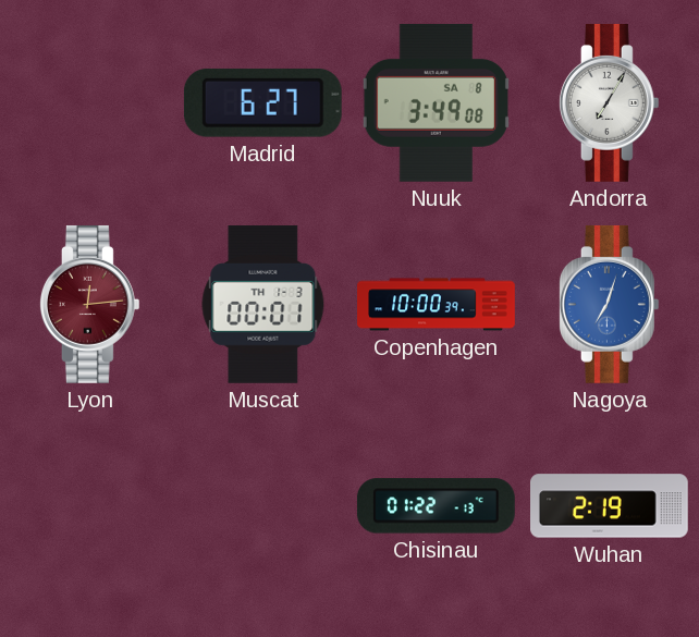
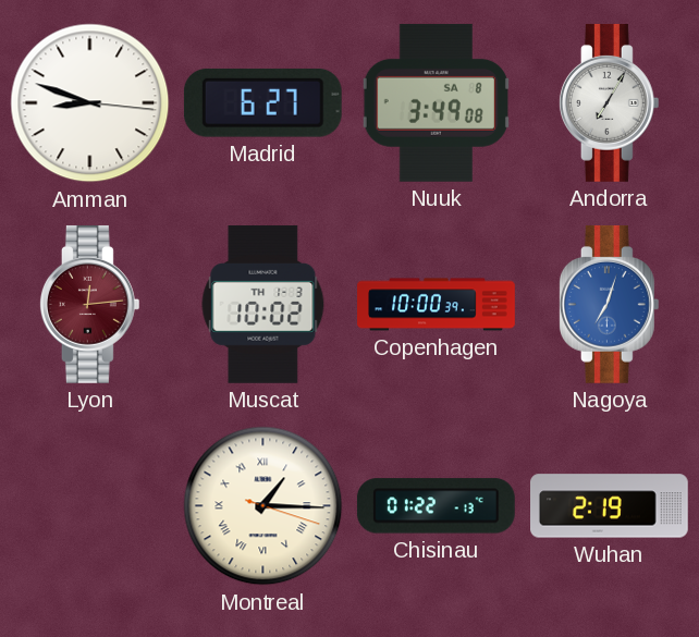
Amman: none -> 8:48 (90, 103)
Muscat: 00:01 -> 10:02 (263, 304)
Montreal: none -> 1:15 (263, 506)
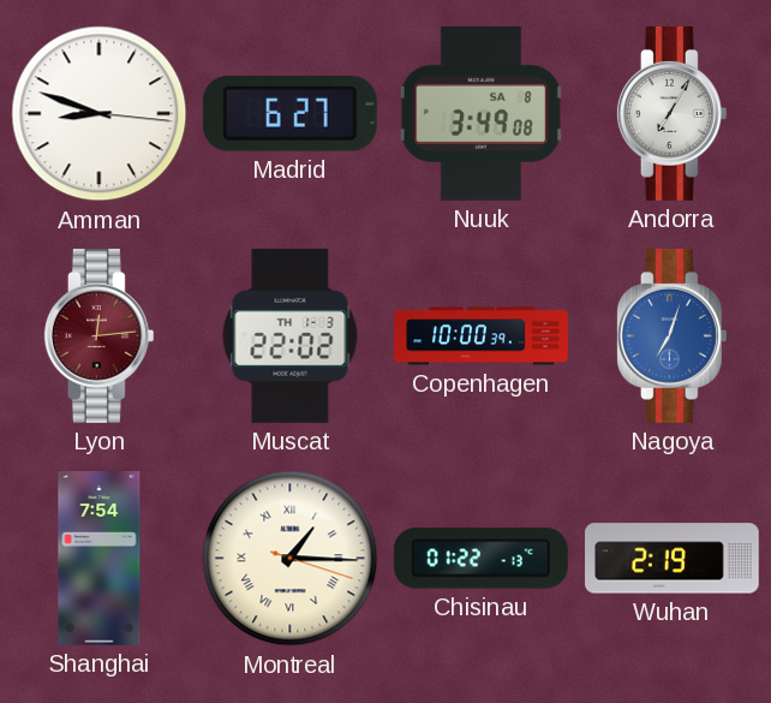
Muscat: 10:02 -> 22:02 (291, 335)
Shanghai: none -> 7:54 (100, 559)
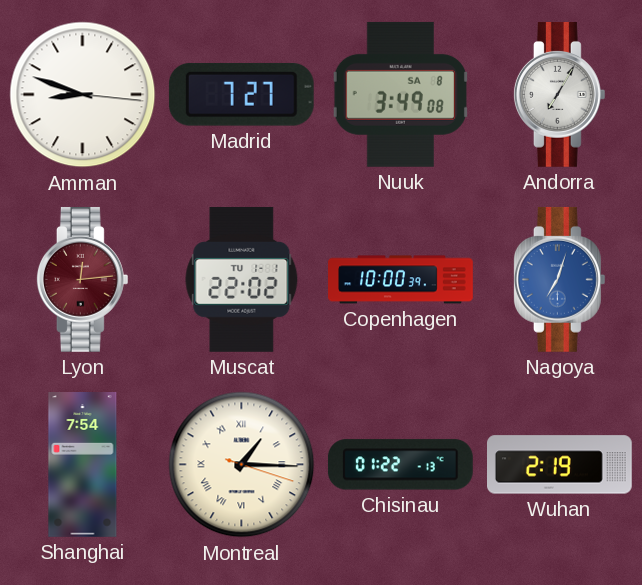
Madrid: 6:27 -> 7:27 (241, 94)
Muscat date: TH 1-3 -> TU 1-1 (242, 279)
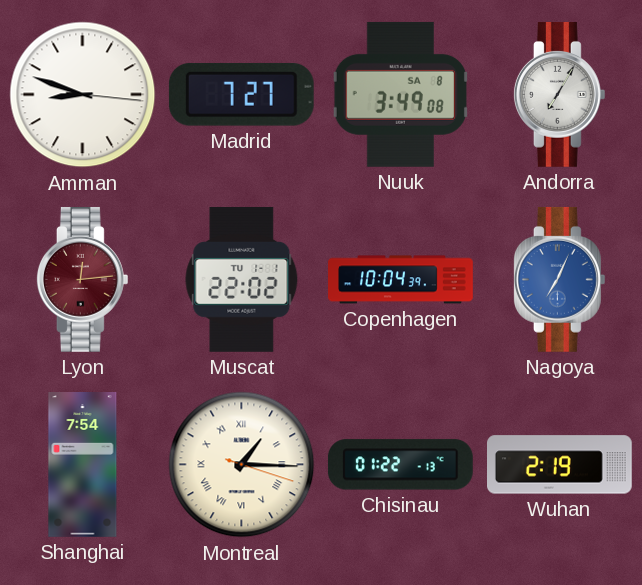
Copenhagen: 10:00 -> 10:04 (401, 280)
Nagoya: 7:03 -> 7:04 (559, 279)
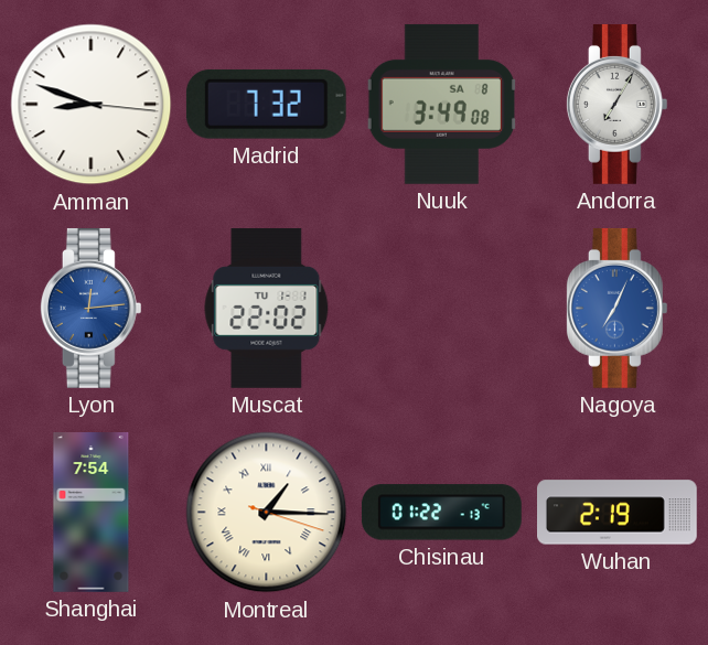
Madrid: 7:27 -> 7:32 (266, 104)
Lyon dial: burgundy -> blue (90, 308)
Copenhagen: 10:04 -> none (401, 280)
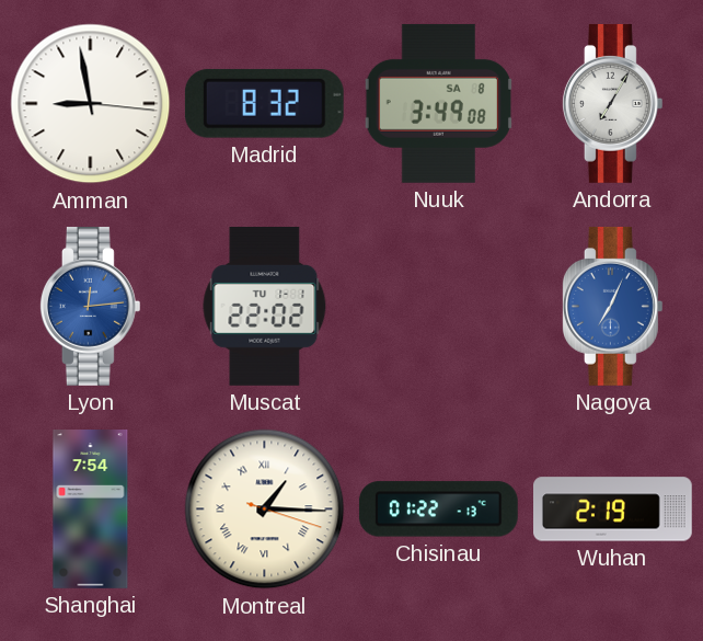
Amman: 8:48 -> 8:58 (91, 104)
Madrid: 7:32 -> 8:32 (264, 103)
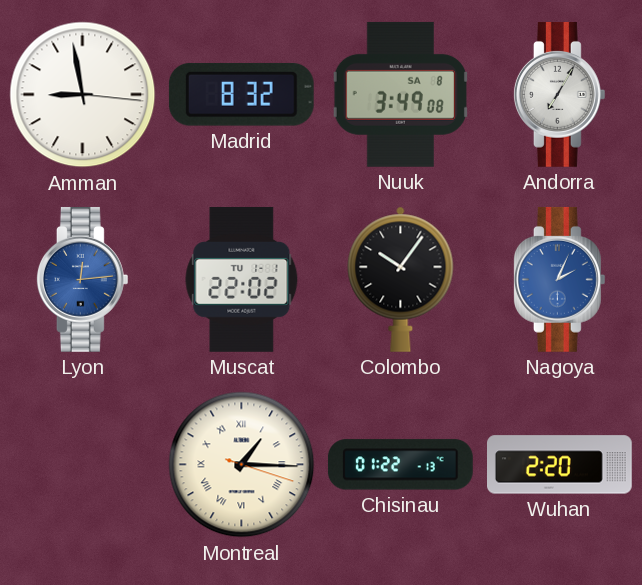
Colombo: none -> 10:06 (401, 279)
Nagoya: 7:04 -> 2:04 (559, 279)
Shanghai: 7:54 -> none (91, 510)
Wuhan: 2:19 -> 2:20 (560, 465)
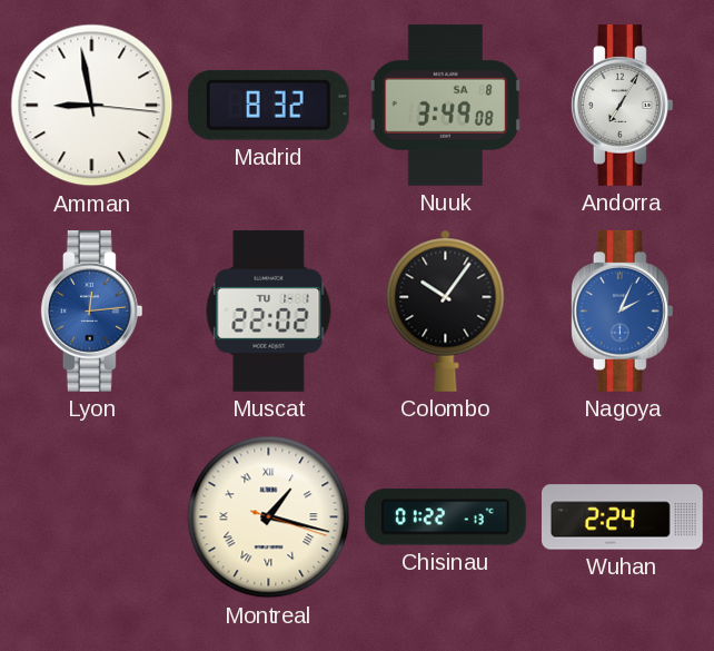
Montreal: 1:15 -> 1:17 (269, 517)
Wuhan: 2:20 -> 2:24 (623, 517)
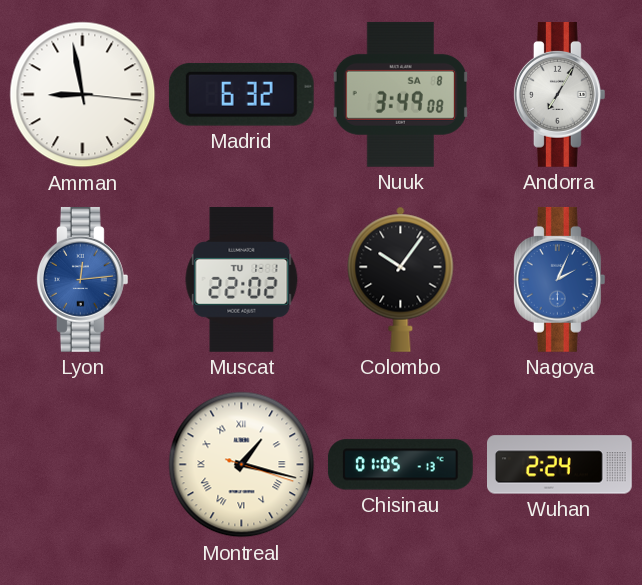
Madrid: 8:32 -> 6:32 (241, 94)
Chisinau: 01:22 -> 01:05 (400, 465)
